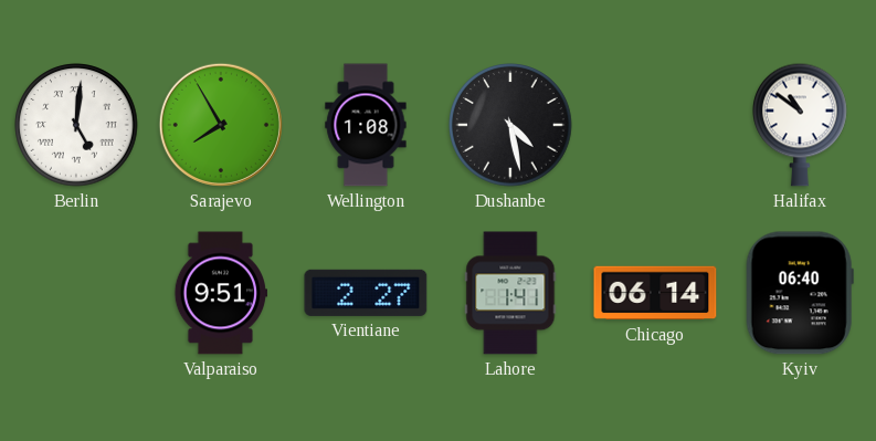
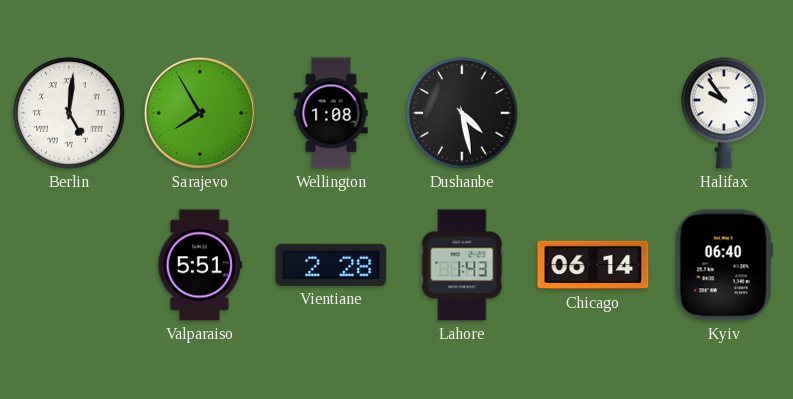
Halifax: 10:51 -> 9:54 (725, 113)
Valparaiso: 9:51 -> 5:51 (199, 265)
Vientiane: 2:27 -> 2:28 (331, 265)
Lahore: 1:41 -> 1:43 (462, 265)
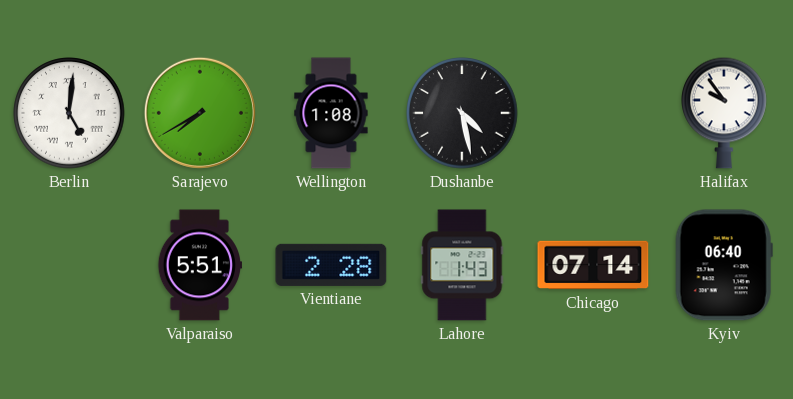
Sarajevo: 7:55 -> 7:40 (200, 113)
Chicago: 06:14 -> 07:14 (593, 265)
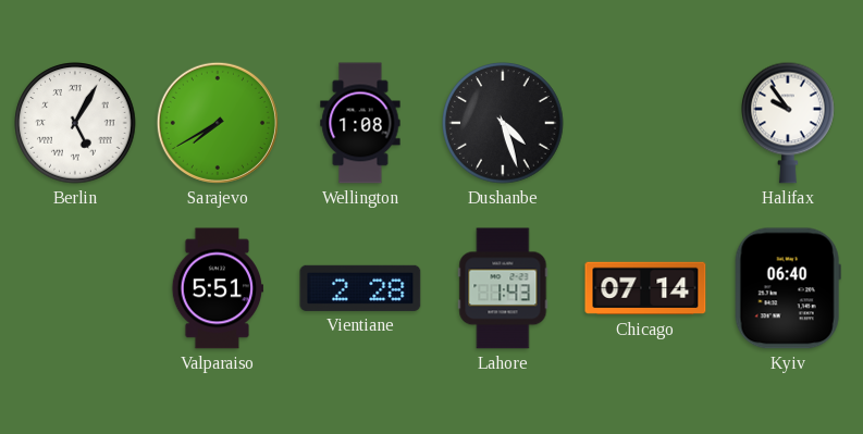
Berlin: 5:01 -> 5:05 (75, 123)
Dushanbe: 4:28 -> 4:27 (503, 123)
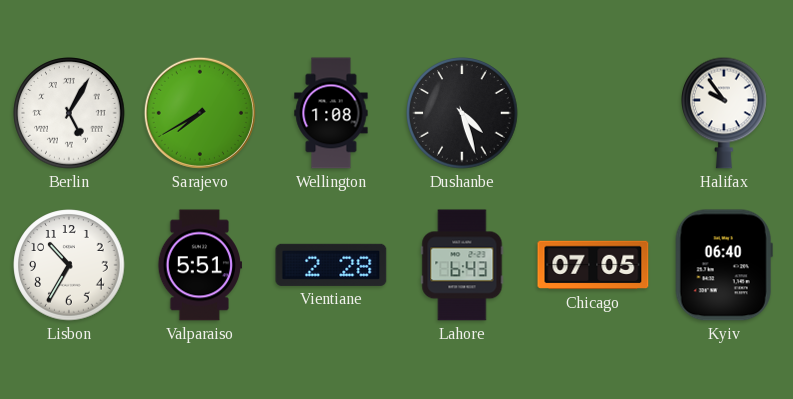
Lisbon: none -> 10:35 (69, 265)
Lahore: 1:43 -> 6:43 (462, 265)
Chicago: 07:14 -> 07:05 (593, 265)
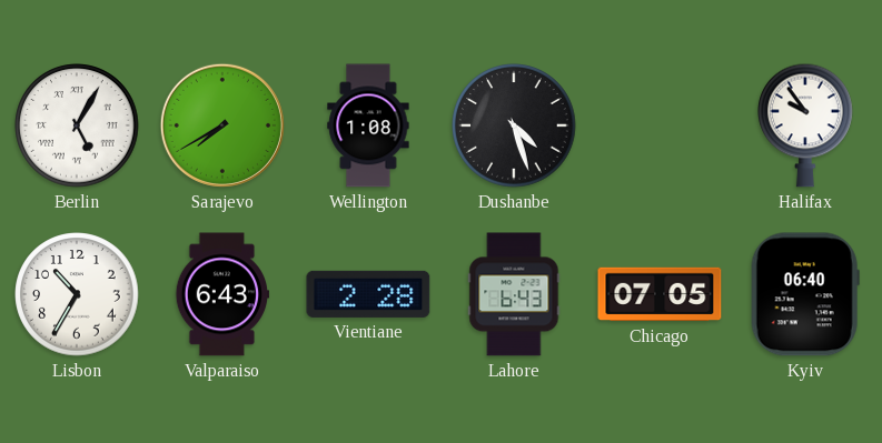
Valparaiso: 5:51 -> 6:43 (221, 294)
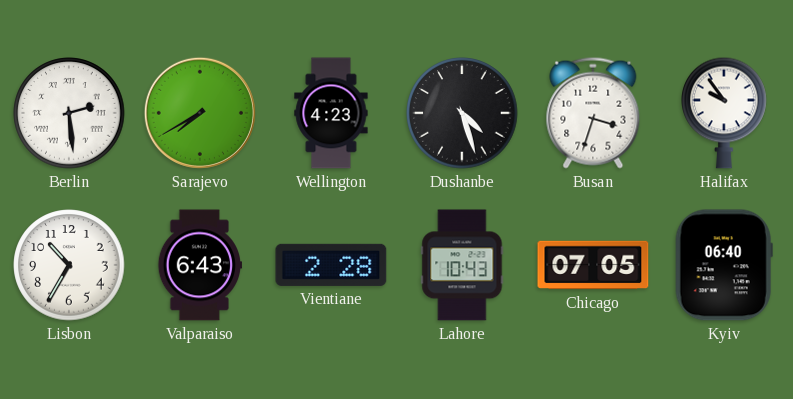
Berlin: 5:05 -> 2:29 (69, 113)
Wellington: 1:08 -> 4:23 (331, 113)
Busan: none -> 3:33 (593, 113)
Lahore: 6:43 -> 10:43 (462, 265)
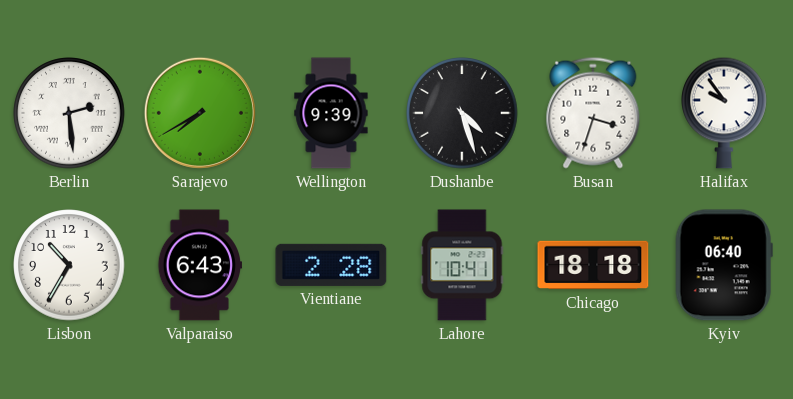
Wellington: 4:23 -> 9:39 (331, 113)
Lahore: 10:43 -> 10:41 (462, 265)
Chicago: 07:05 -> 18:18 (593, 265)
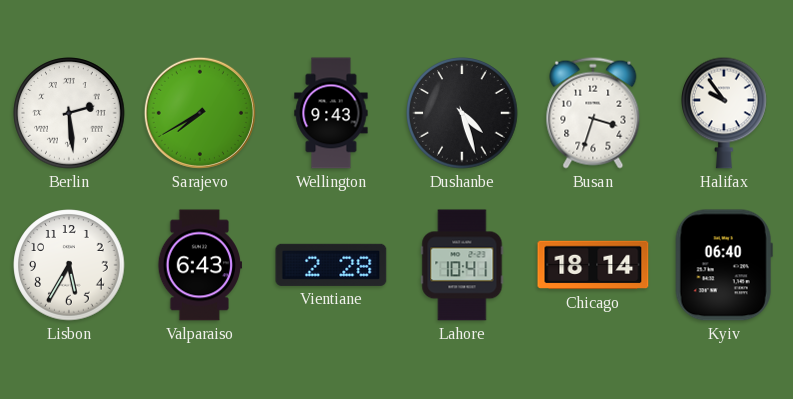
Wellington: 9:39 -> 9:43 (331, 113)
Lisbon: 10:35 -> 5:35 (69, 265)
Chicago: 18:18 -> 18:14 (593, 265)
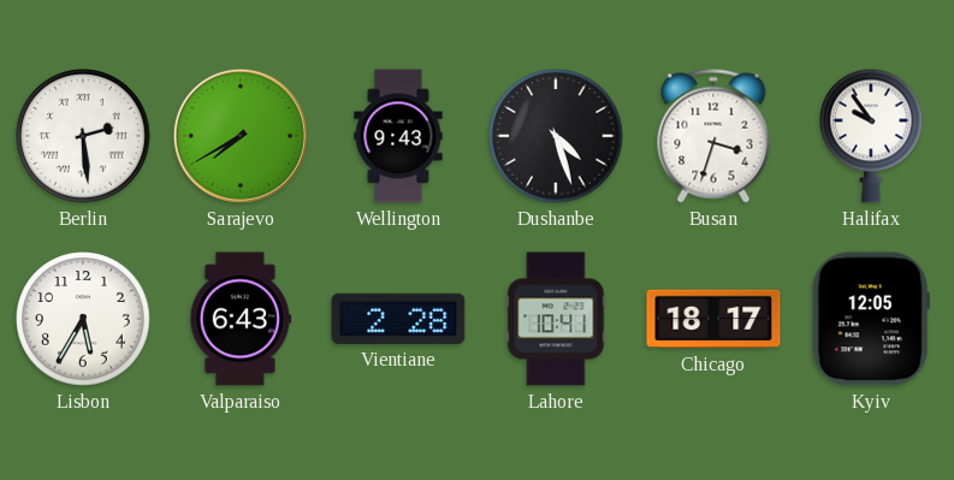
Chicago: 18:14 -> 18:17 (713, 319)
Kyiv: 06:40 -> 12:05 (871, 319)
